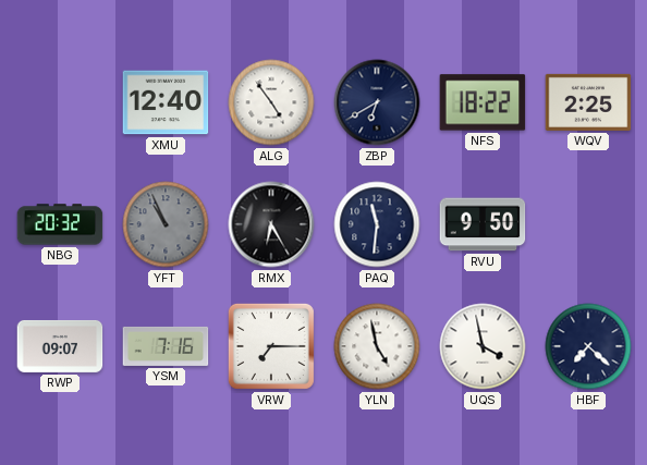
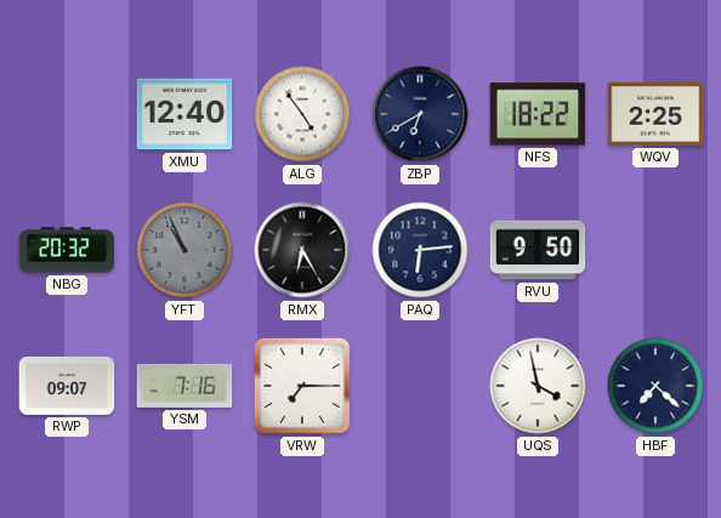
PAQ: 11:31 -> 6:14 (420, 250)
YLN: 4:58 -> none (377, 346)
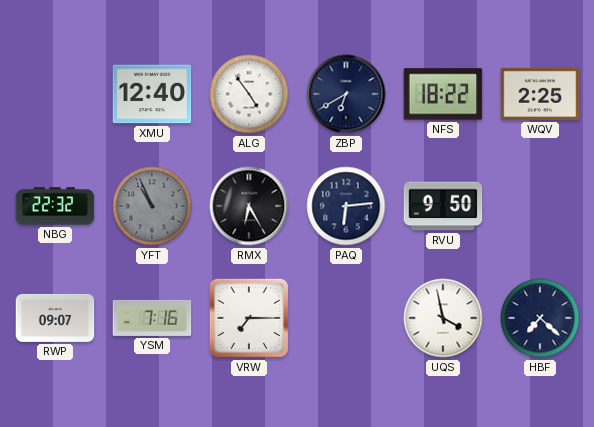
NBG: 20:32 -> 22:32 (55, 206)
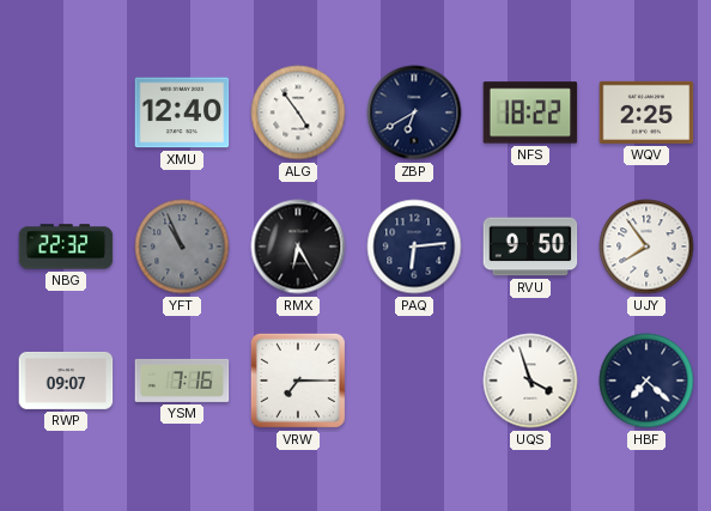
UJY: none -> 7:54 (646, 247)
UQS: 3:58 -> 3:57 (530, 381)
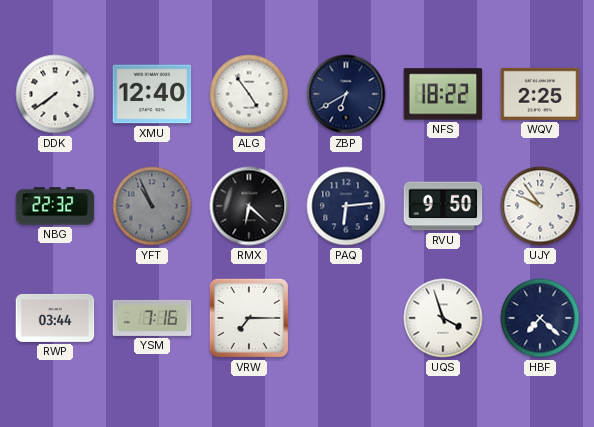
DDK: none -> 7:39 (55, 94)
RMX: 6:25 -> 6:22 (249, 206)
UJY: 7:54 -> 9:54 (540, 206)
RWP: 09:07 -> 03:44 (55, 318)
